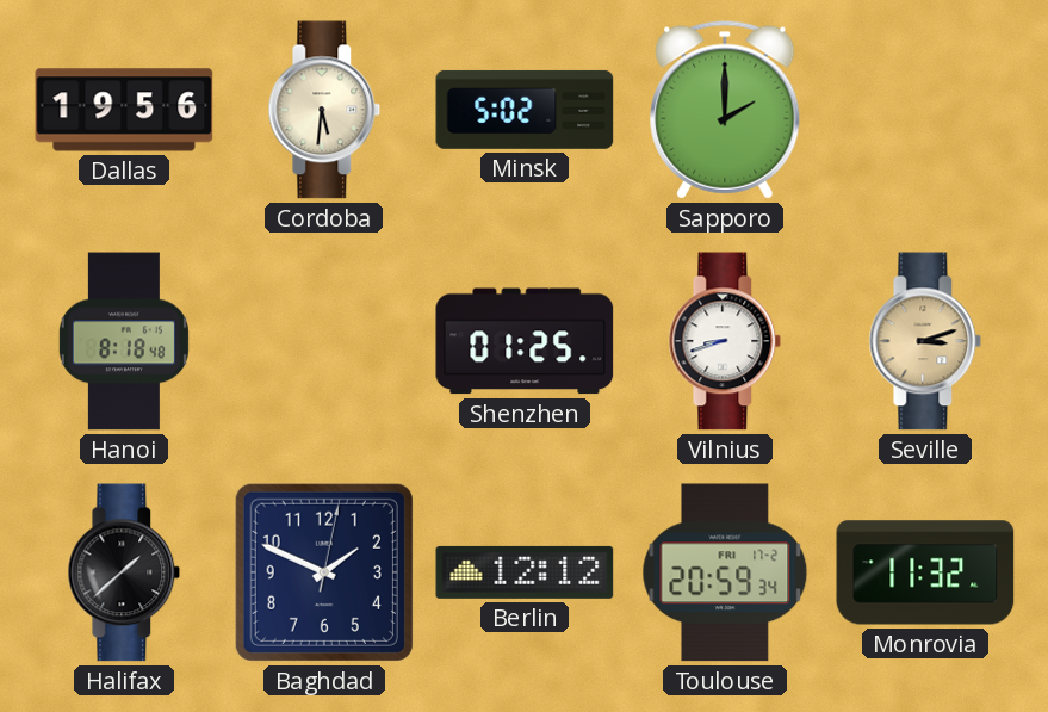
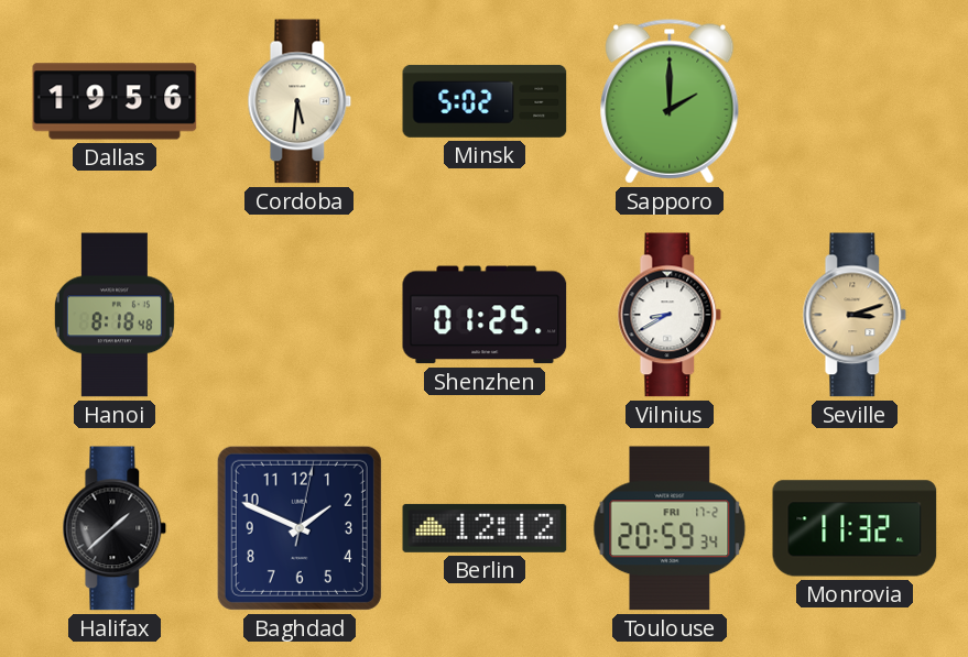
Vilnius: 8:42 -> 8:40 (670, 315)
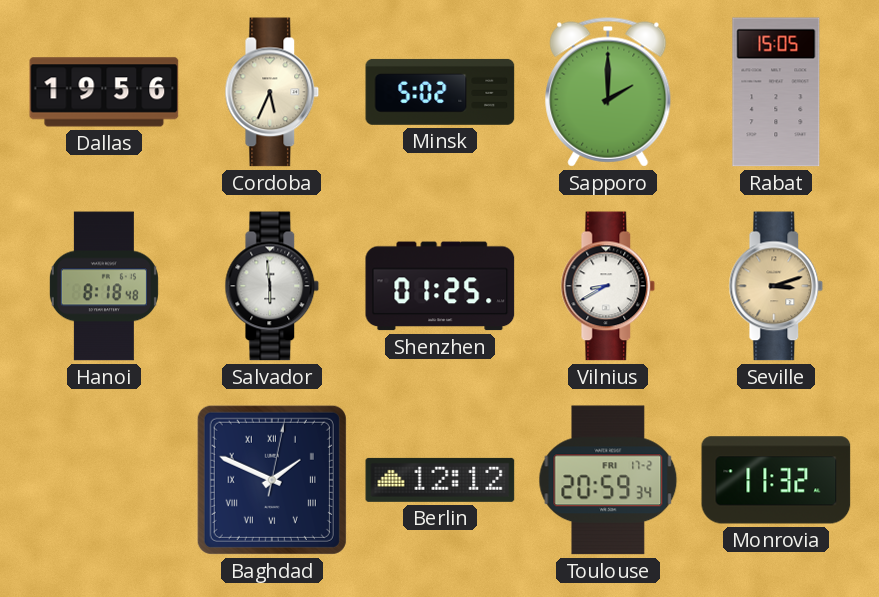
Cordoba: 5:31 -> 5:34 (272, 92)
Rabat: none -> 15:05 (776, 92)
Salvador: none -> 5:59 (272, 286)
Halifax: 1:38 -> none (115, 528)
Baghdad numerals: Arabic -> Roman (272, 480)
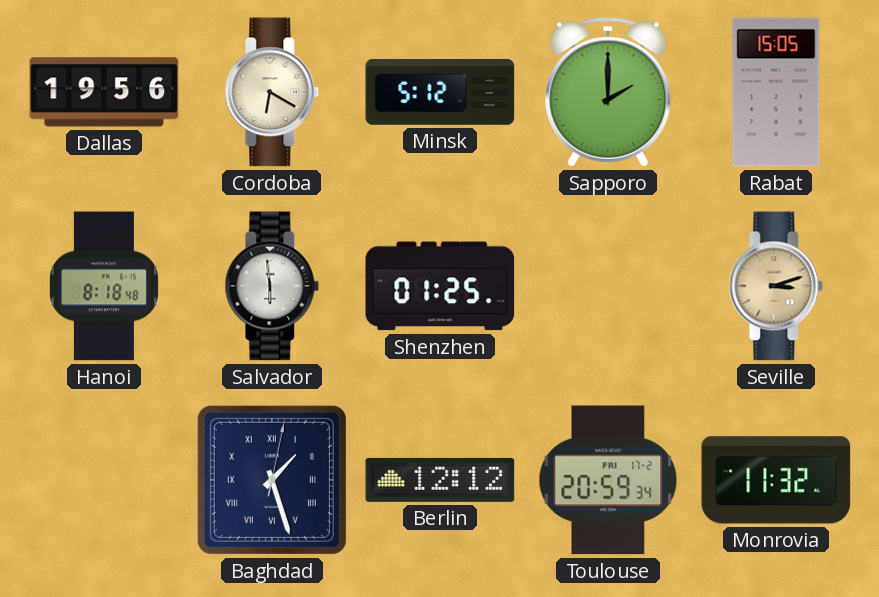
Cordoba: 5:34 -> 6:20 (272, 92)
Minsk: 5:02 -> 5:12 (440, 92)
Vilnius: 8:40 -> none (608, 286)
Baghdad: 1:49 -> 1:27 (272, 480)
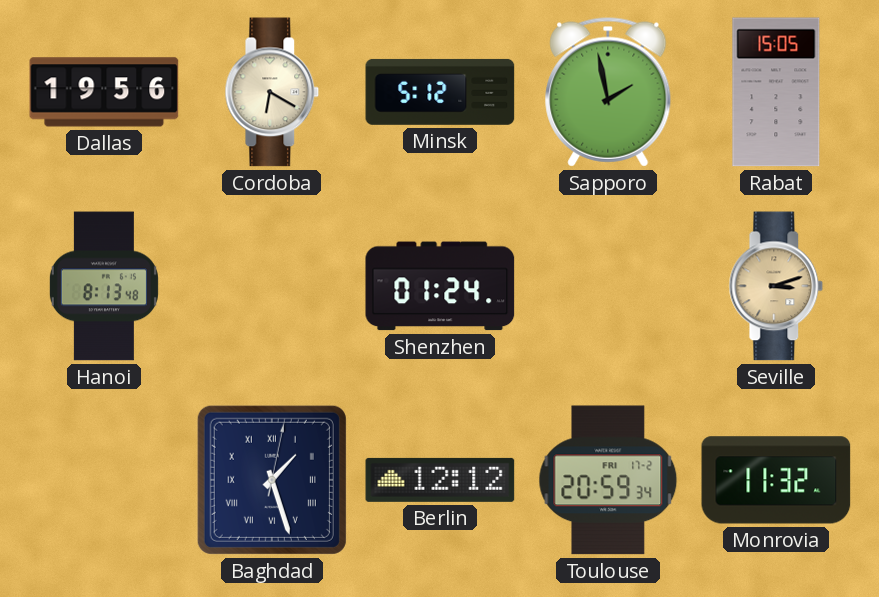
Sapporo: 2:00 -> 1:58 (608, 92)
Hanoi: 8:18 -> 8:13 (104, 286)
Salvador: 5:59 -> none (272, 286)
Shenzhen: 01:25 -> 01:24 (440, 286)
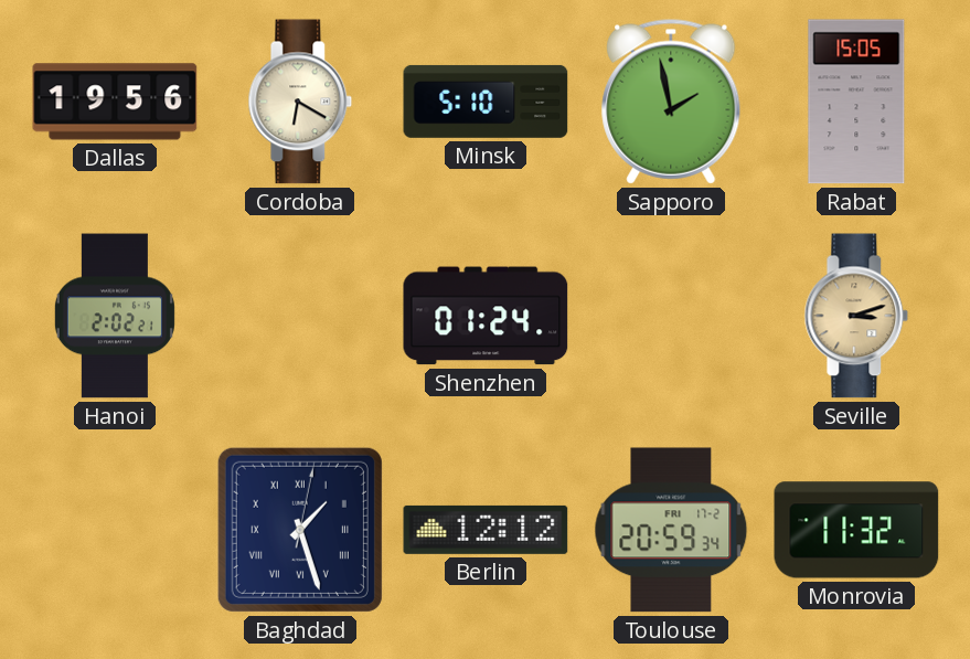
Minsk: 5:12 -> 5:10 (486, 102)
Hanoi: 8:13 -> 2:02 (115, 316)
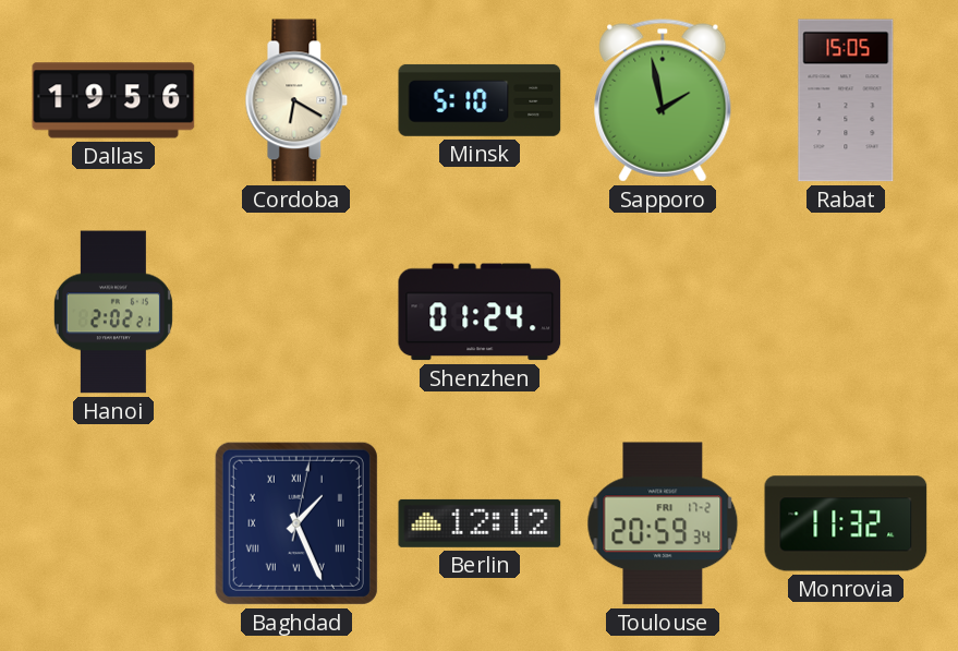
Seville: 3:12 -> none (856, 316)
Baghdad: 1:27 -> 1:26 (296, 523)
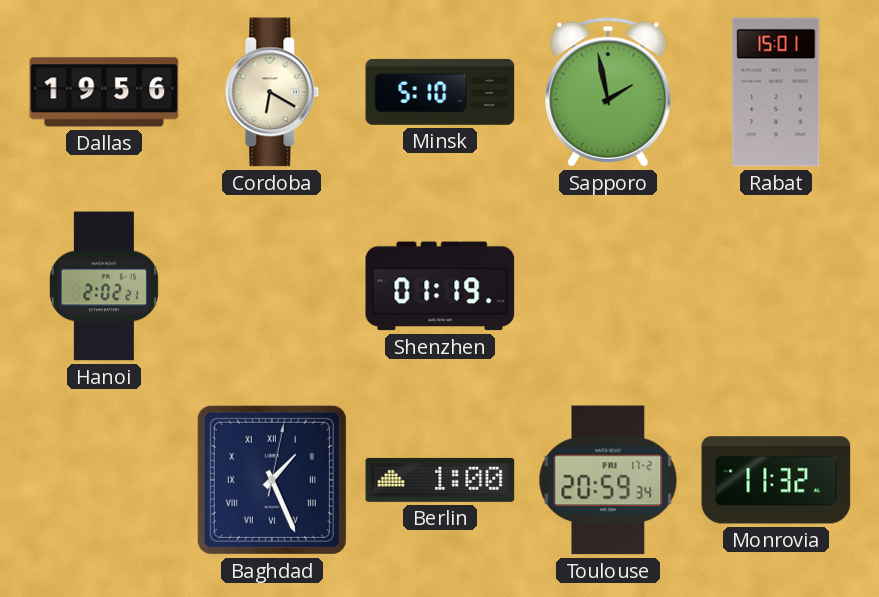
Rabat: 15:05 -> 15:01 (776, 92)
Shenzhen: 01:24 -> 01:19 (440, 286)
Berlin: 12:12 -> 1:00 (440, 480)
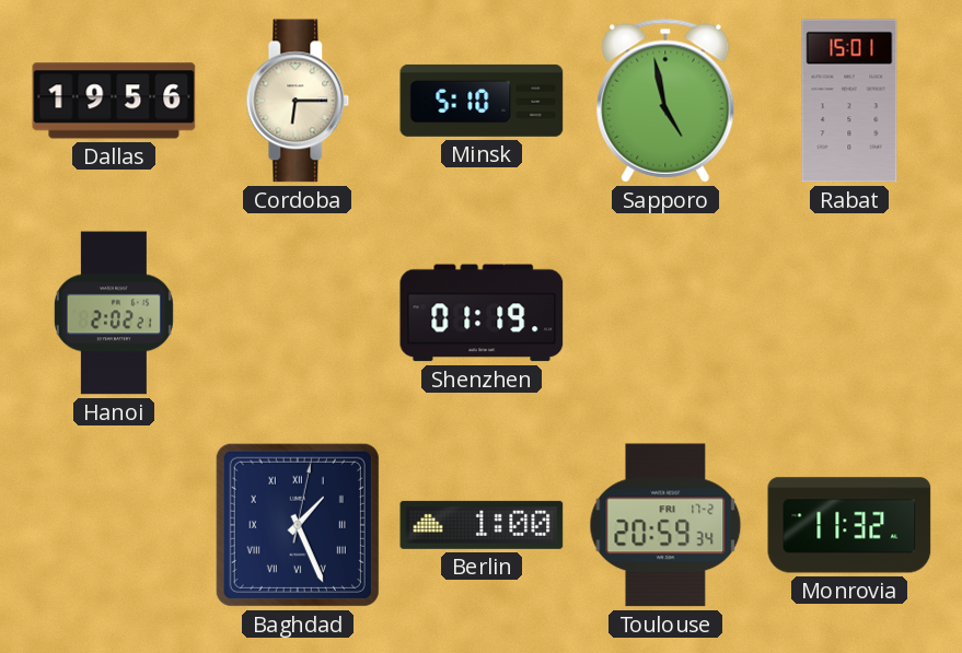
Cordoba: 6:20 -> 6:15 (298, 101)
Sapporo: 1:58 -> 4:58 (665, 101)
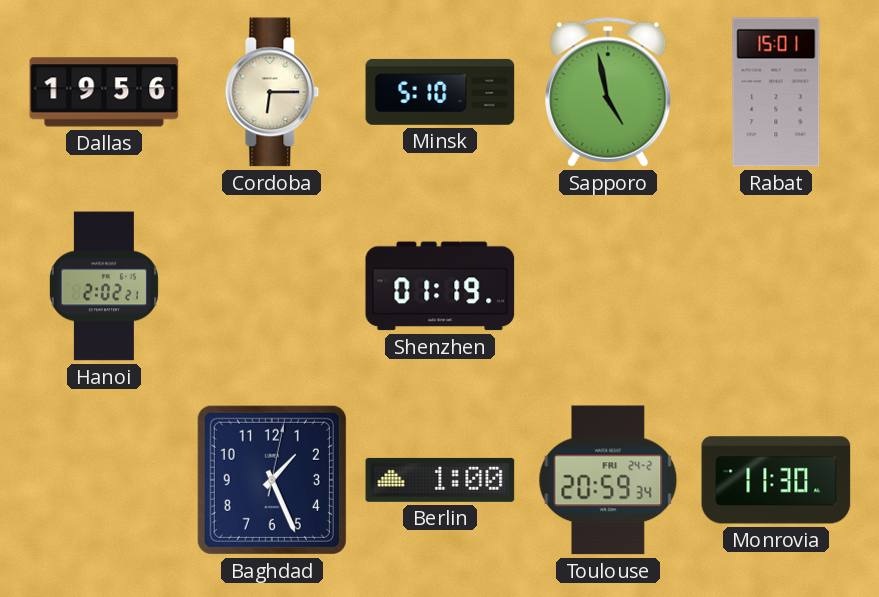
Baghdad numerals: Roman -> Arabic (272, 480)
Toulouse date: FRI 17-2 -> FRI 24-2 (608, 480)
Monrovia: 11:32 -> 11:30 (776, 480)
